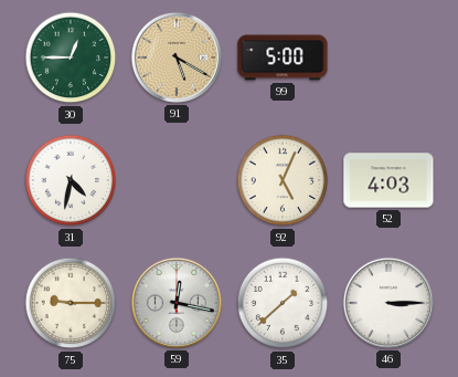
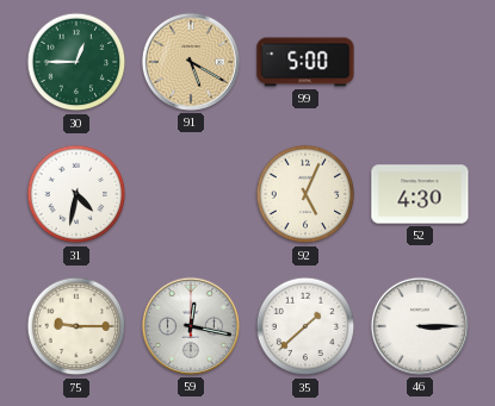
52: 4:03 -> 4:30 (420, 194)
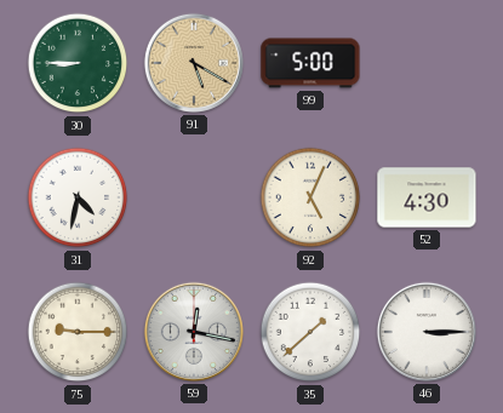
30: 12:45 -> 8:45 (78, 63)
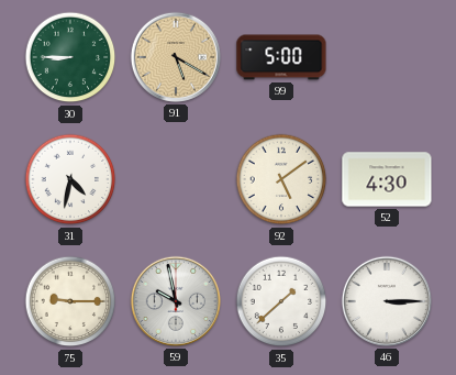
92: 5:04 -> 5:09 (281, 179)
59: 12:17 -> 9:58 (176, 301)
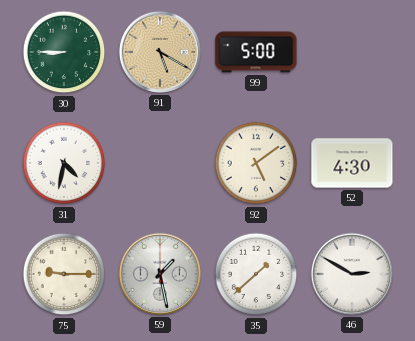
59: 9:58 -> 1:28 (160, 274)
46: 3:15 -> 2:50 (352, 274)
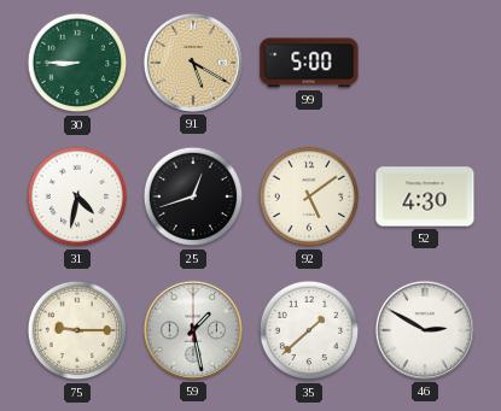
25: none -> 12:42 (193, 196)
